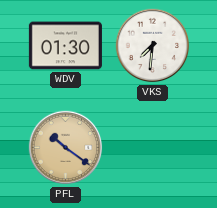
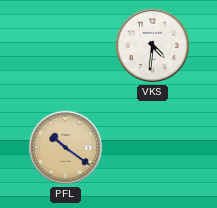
WDV: 01:30 -> none (65, 46)
VKS: 7:31 -> 4:31 (153, 46)
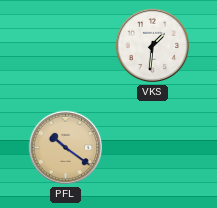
VKS: 4:31 -> 1:31 (153, 46)
